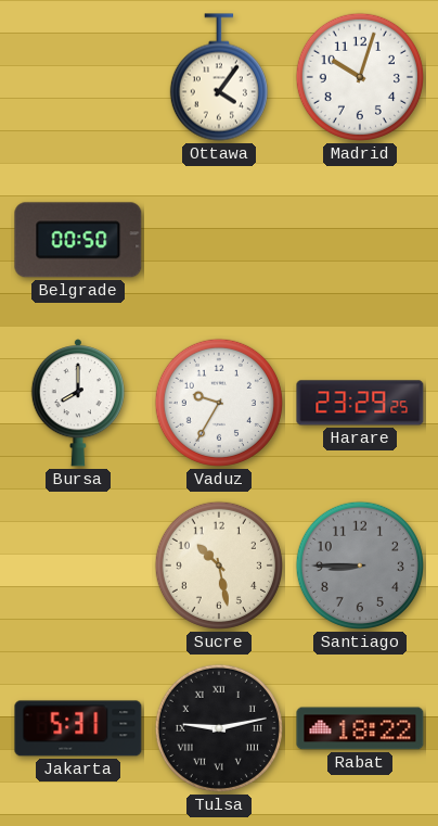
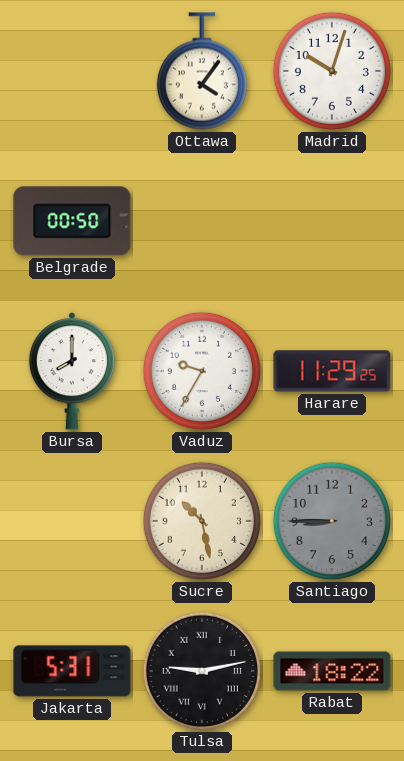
Harare: 23:29 -> 11:29 (332, 371)
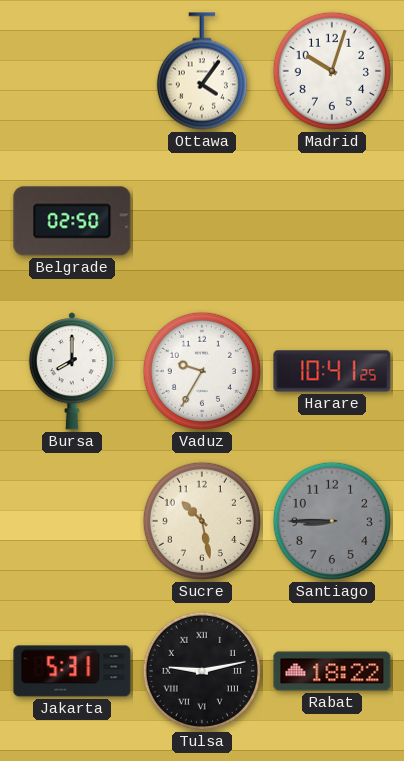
Belgrade: 00:50 -> 02:50 (72, 221)
Harare: 11:29 -> 10:41 (332, 371)
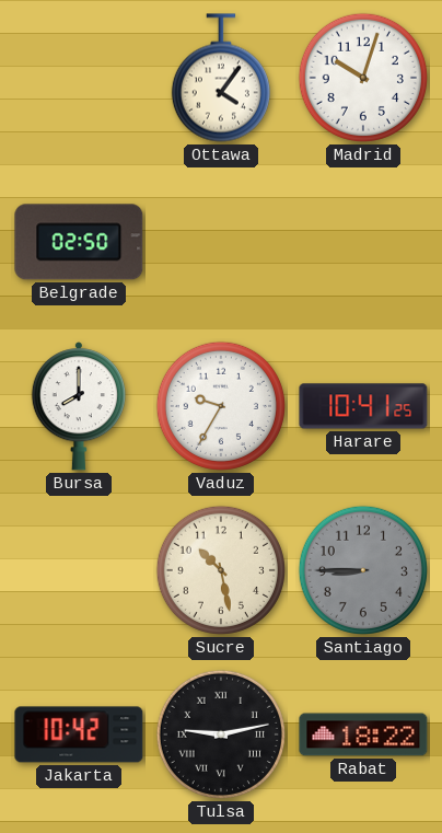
Jakarta: 5:31 -> 10:42 (79, 734)
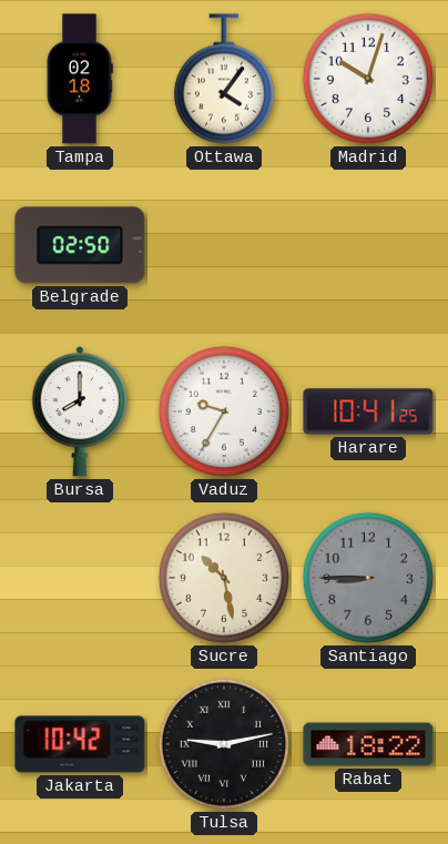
Tampa: none -> 02:18 (80, 79)
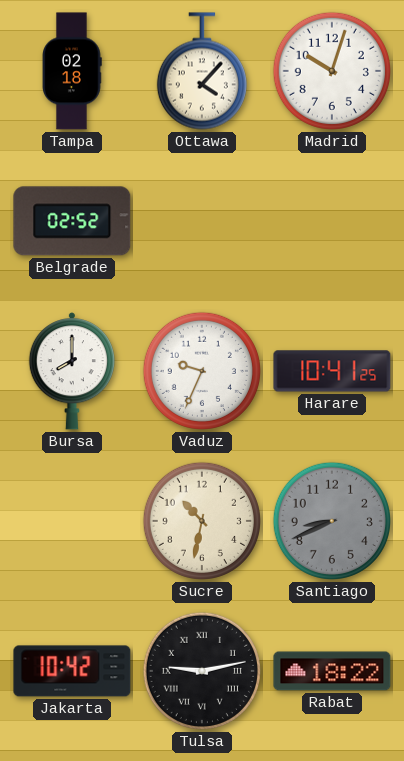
Ottawa: 4:06 -> 4:07 (202, 71)
Belgrade: 02:50 -> 02:52 (72, 221)
Vaduz: 9:35 -> 9:34 (202, 371)
Sucre: 10:28 -> 10:32 (202, 521)
Santiago: 8:45 -> 8:41 (332, 521)
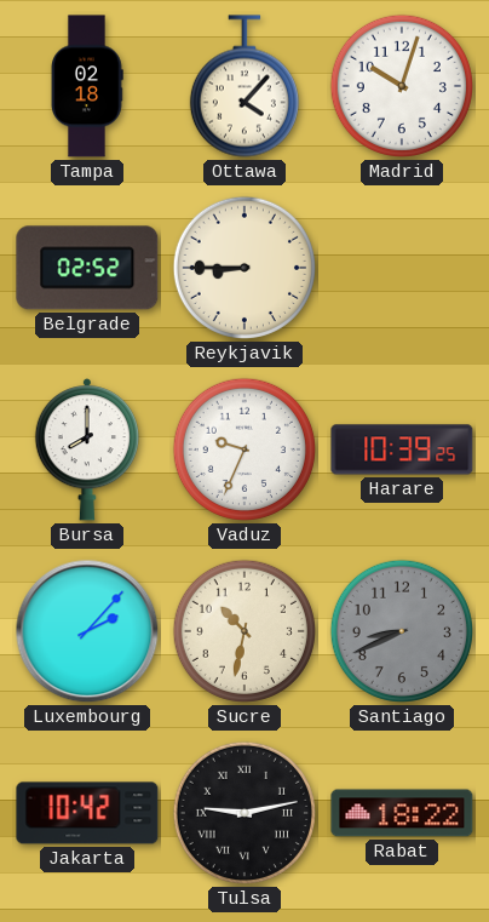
Reykjavik: none -> 8:45 (244, 268)
Harare: 10:41 -> 10:39 (402, 449)
Luxembourg: none -> 2:07 (87, 631)
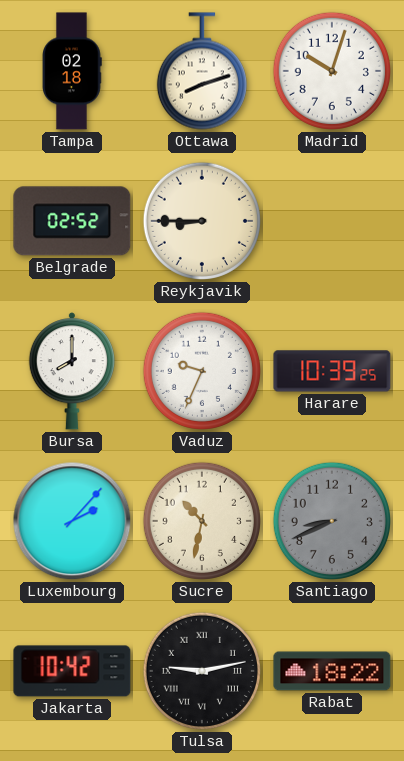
Ottawa: 4:07 -> 8:12 (202, 71)
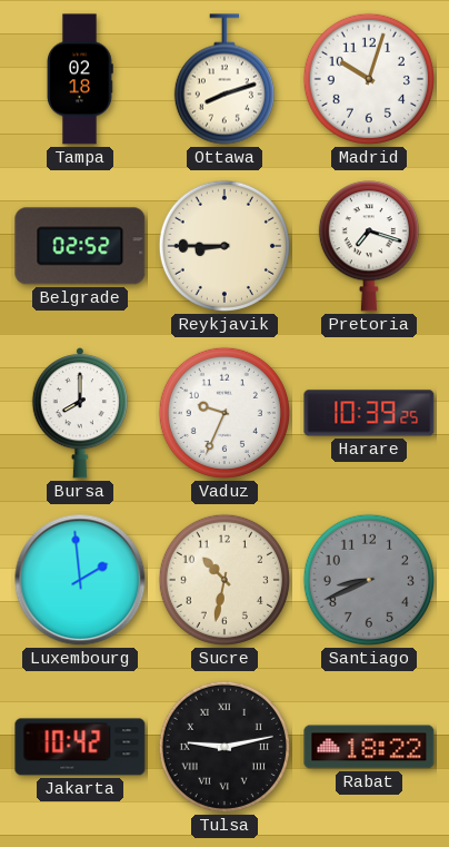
Pretoria: none -> 7:18 (369, 246)
Luxembourg: 2:07 -> 1:59 (80, 580)
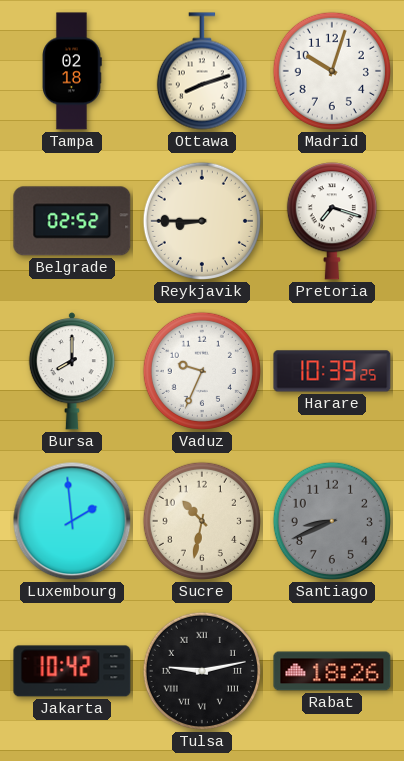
Rabat: 18:22 -> 18:26 (332, 671)
